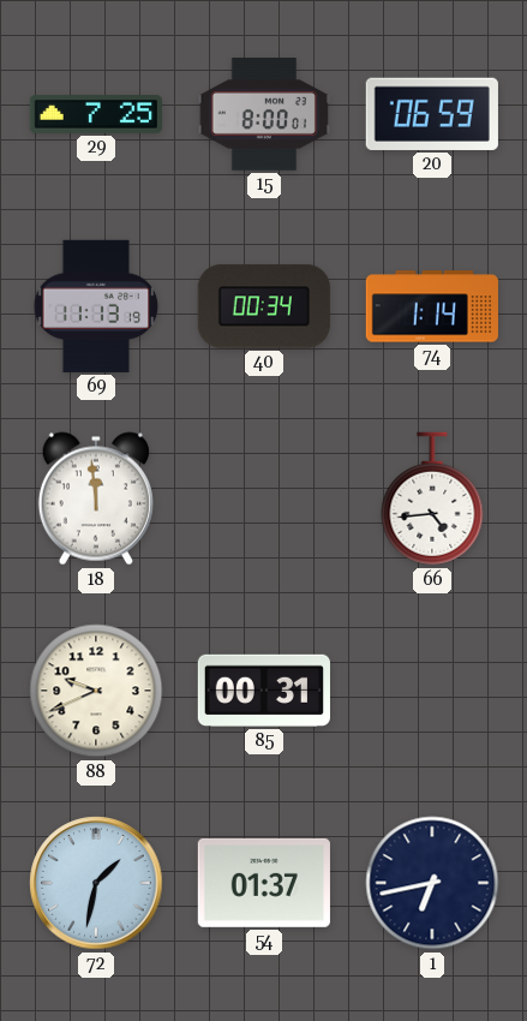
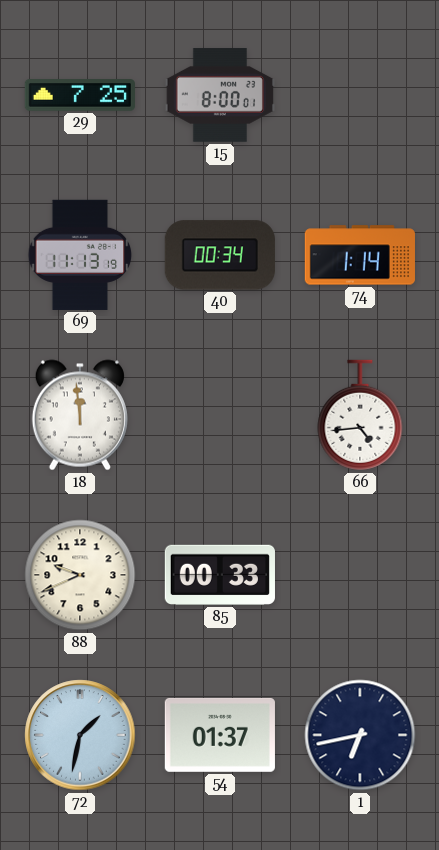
20: 06:59 -> none (432, 114)
85: 00:31 -> 00:33 (220, 575)
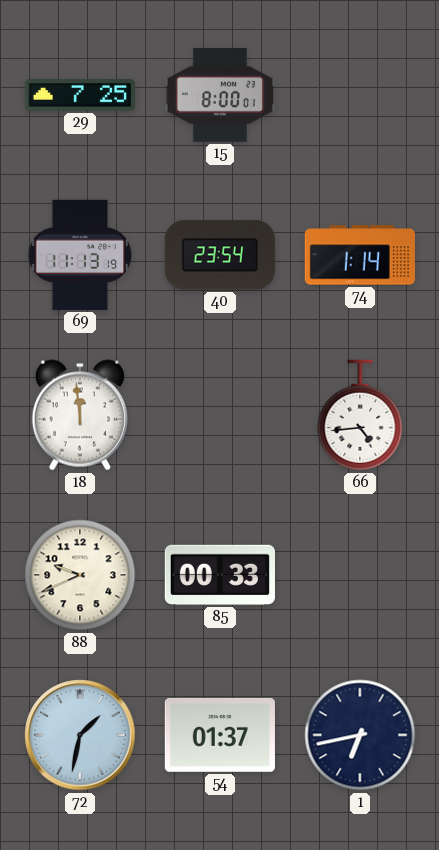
40: 00:34 -> 23:54 (220, 255)
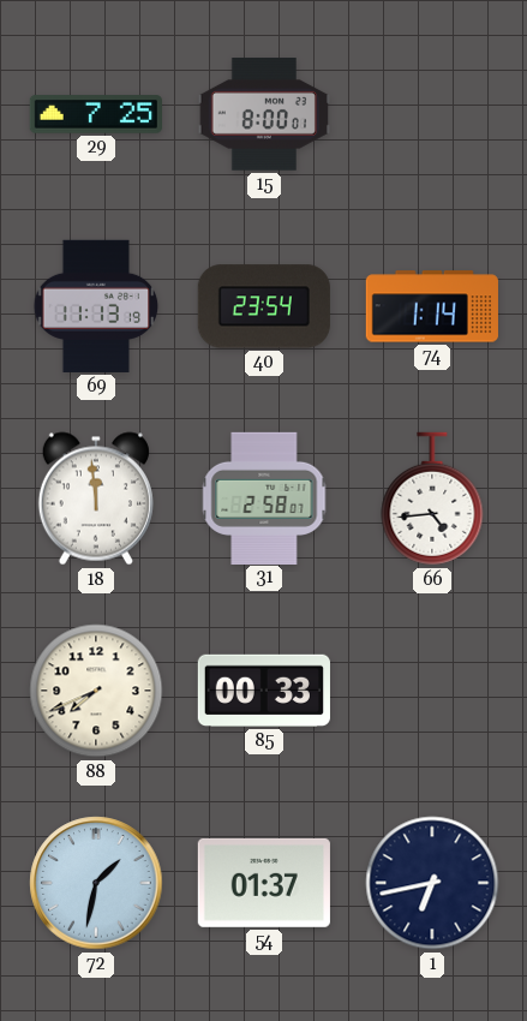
31: none -> 2:58 (264, 497)
88: 9:41 -> 7:41 (96, 691)
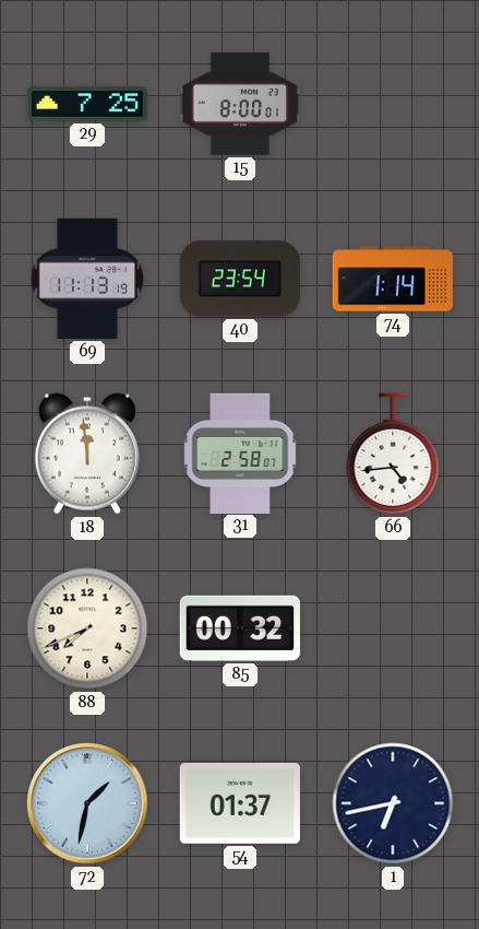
85: 00:33 -> 00:32 (240, 628)
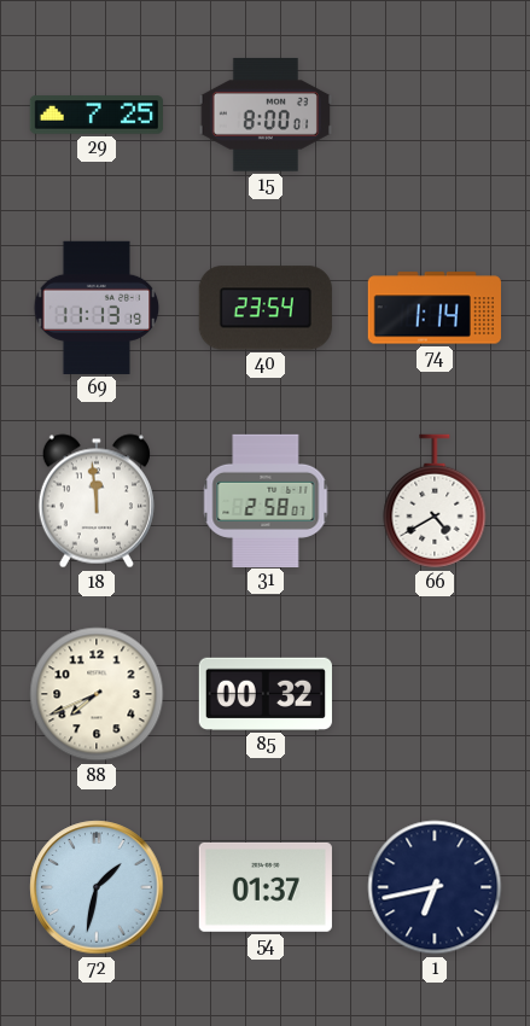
66: 4:44 -> 4:40 (435, 501)
